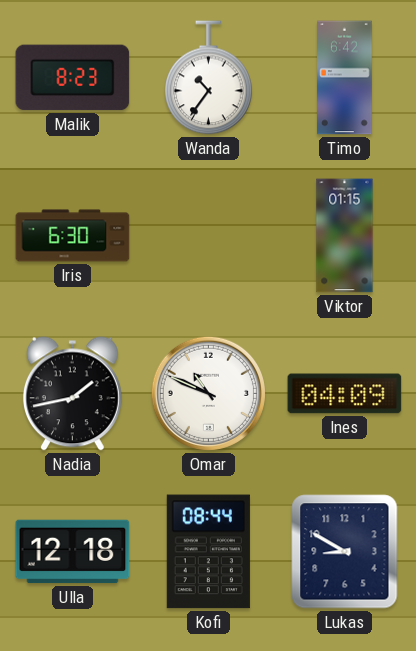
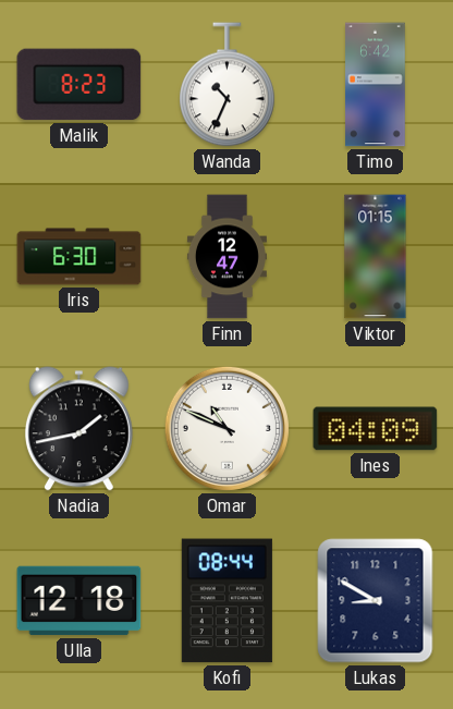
Wanda: 10:36 -> 10:34 (228, 85)
Finn: none -> 12:47 (226, 257)
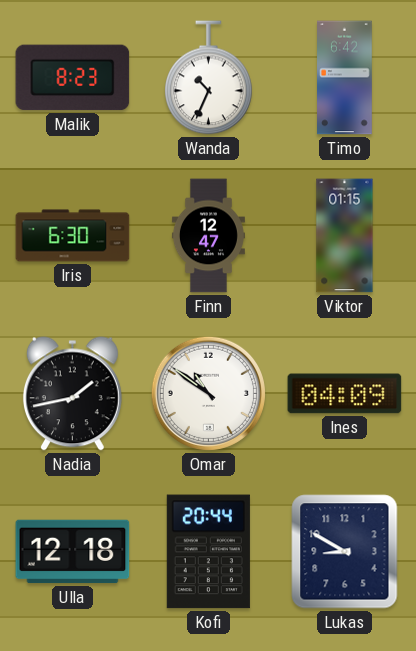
Omar: 10:49 -> 10:51 (208, 393)
Kofi: 08:44 -> 20:44 (208, 552)
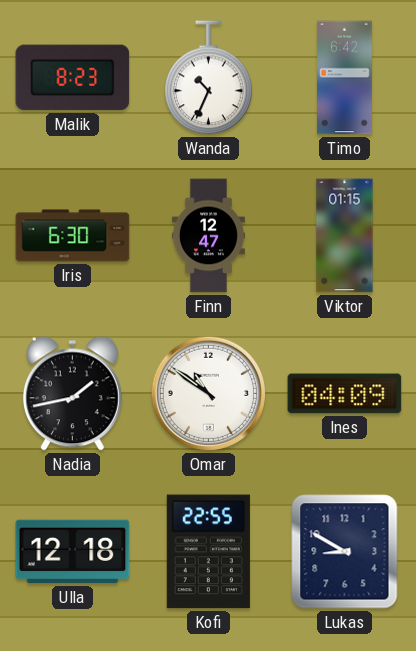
Kofi: 20:44 -> 22:55 (208, 552)
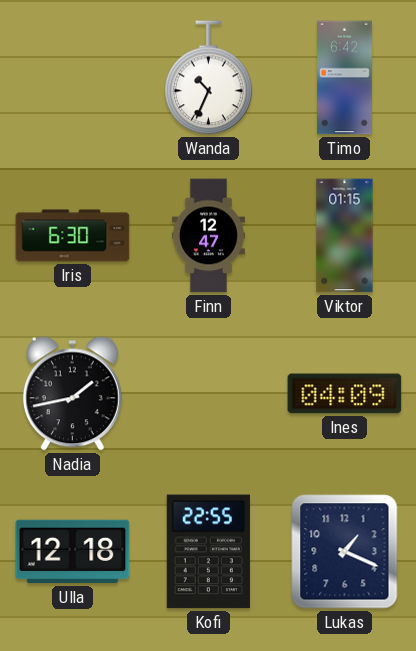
Malik: 8:23 -> none (73, 78)
Omar: 10:51 -> none (208, 393)
Lukas: 8:50 -> 1:19 (345, 552)
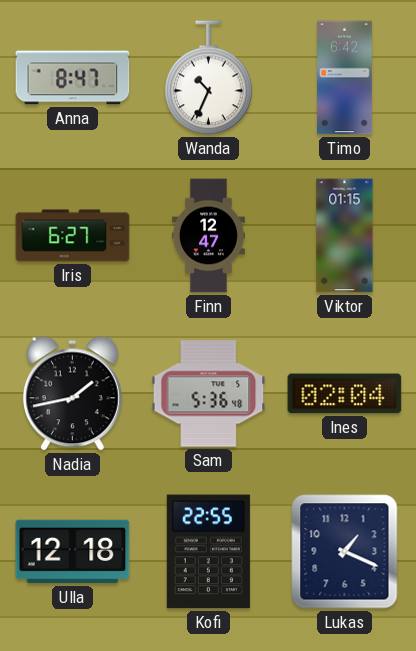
Anna: none -> 8:47 (73, 78)
Iris: 6:30 -> 6:27 (73, 236)
Sam: none -> 5:36 (209, 394)
Ines: 04:09 -> 02:04 (345, 394)
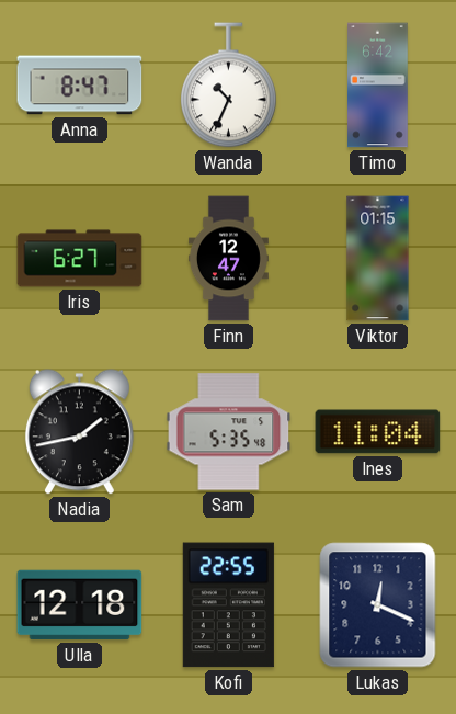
Sam: 5:36 -> 5:35 (229, 432)
Ines: 02:04 -> 11:04 (378, 432)
Lukas: 1:19 -> 12:19 (378, 605)
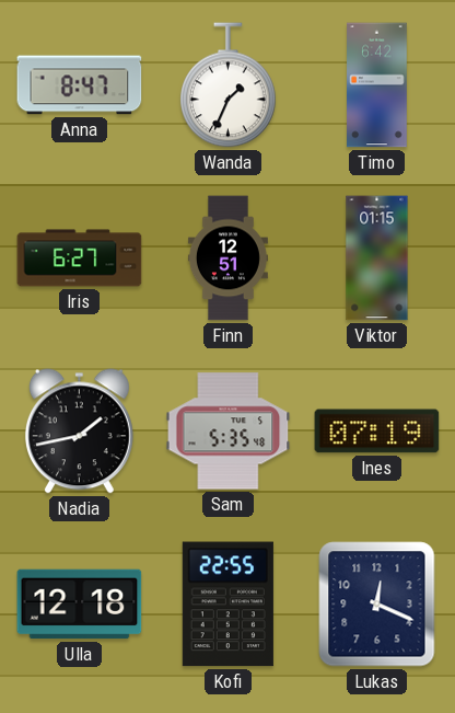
Wanda: 10:34 -> 1:34 (229, 85)
Finn: 12:47 -> 12:51 (227, 258)
Ines: 11:04 -> 07:19 (377, 432)
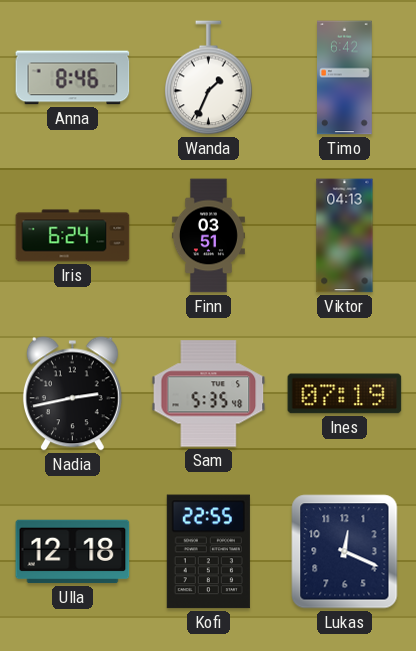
Anna: 8:47 -> 8:46 (73, 78)
Iris: 6:27 -> 6:24 (73, 236)
Finn: 12:51 -> 03:51 (208, 236)
Viktor: 01:15 -> 04:13 (345, 236)
Nadia: 1:43 -> 2:43 (72, 394)
